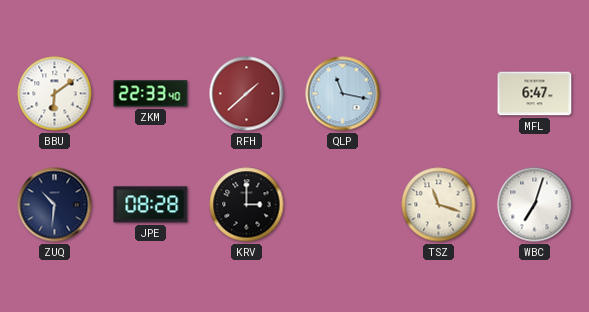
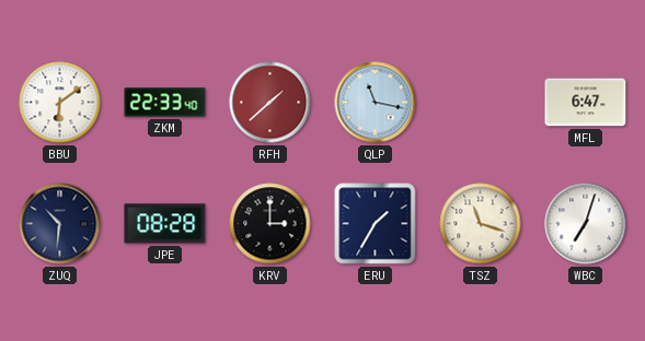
ERU: none -> 1:35 (376, 224)
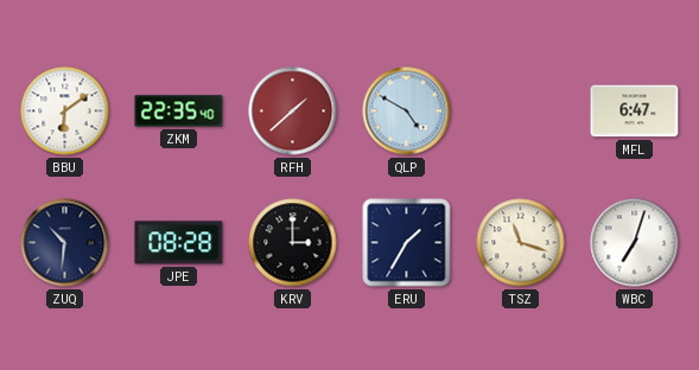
ZKM: 22:33 -> 22:35 (179, 111)
QLP: 11:17 -> 4:50 (407, 111)
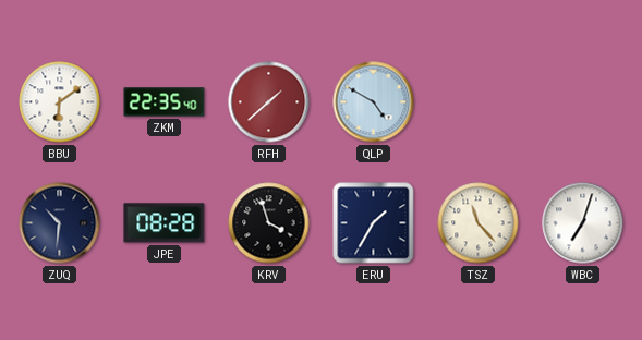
MFL: 6:47 -> none (635, 111)
KRV: 3:00 -> 3:57 (269, 223)
TSZ: 11:18 -> 11:23 (479, 223)
